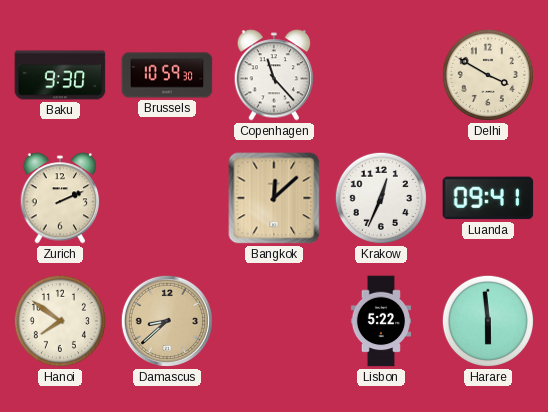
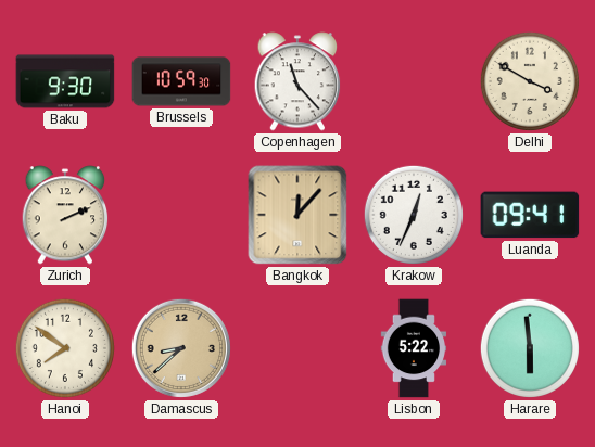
Bangkok: 12:08 -> 12:07 (297, 215)
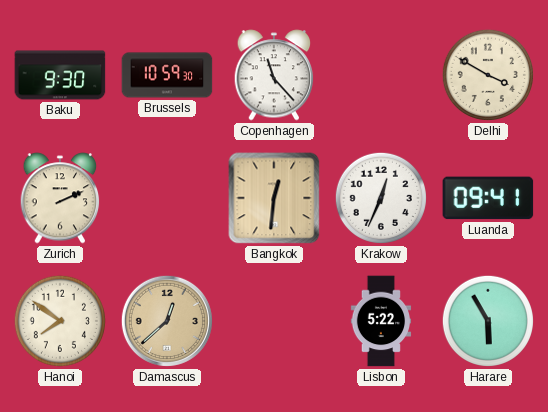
Bangkok: 12:07 -> 12:31 (274, 198)
Damascus: 8:38 -> 12:38 (167, 321)
Harare: 5:59 -> 5:55 (488, 321)
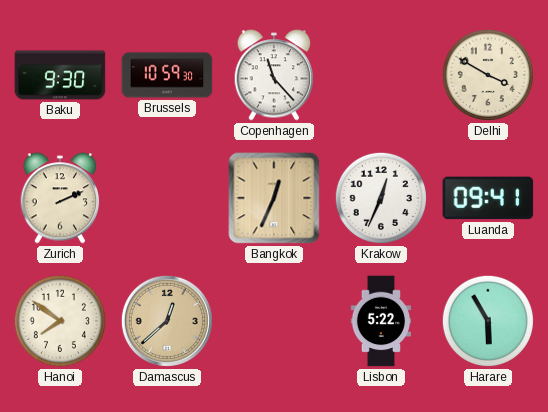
Bangkok: 12:31 -> 12:34 (274, 198)
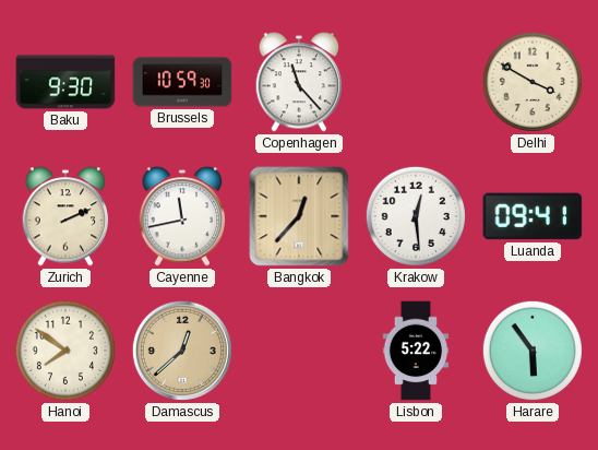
Cayenne: none -> 11:43 (182, 216)
Bangkok: 12:34 -> 12:37 (299, 216)
Krakow: 12:34 -> 12:29 (416, 216)
Harare: 5:55 -> 5:54 (533, 351)
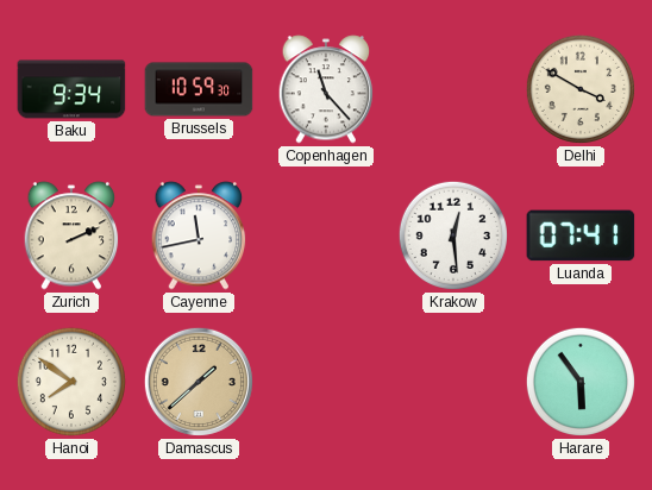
Baku: 9:30 -> 9:34 (71, 89)
Bangkok: 12:37 -> none (299, 216)
Luanda: 09:41 -> 07:41 (581, 235)
Damascus: 12:38 -> 1:38 (199, 382)
Lisbon: 5:22 -> none (416, 351)
